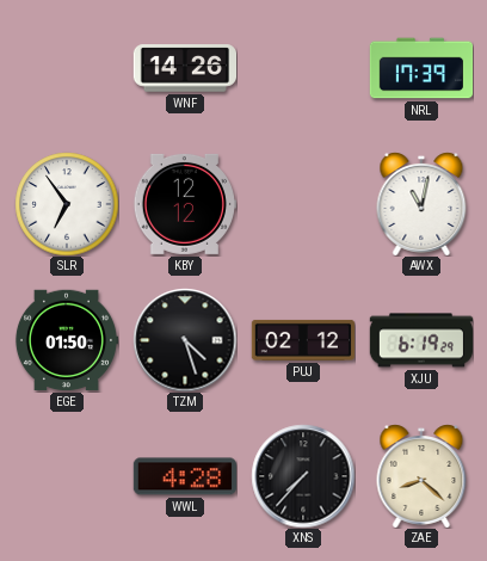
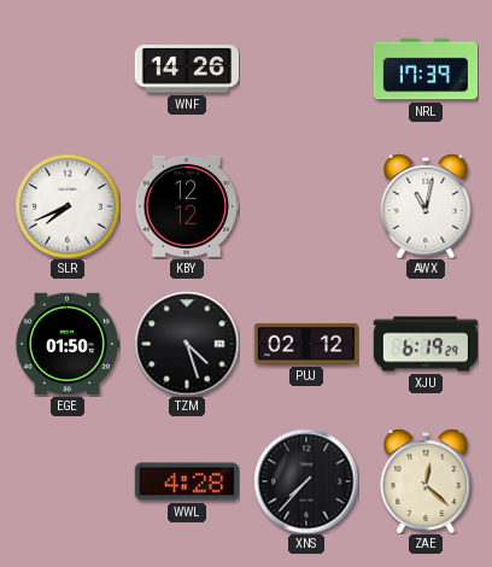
SLR: 6:54 -> 7:41 (68, 206)
ZAE: 8:22 -> 12:22 (426, 481)
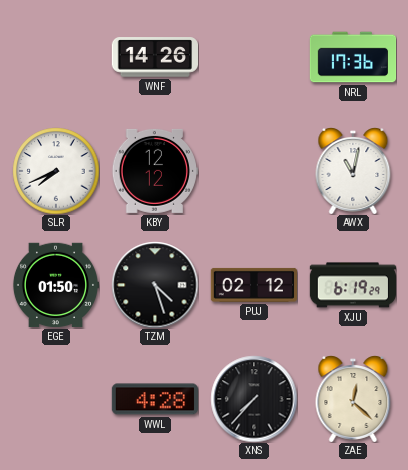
NRL: 17:39 -> 17:36 (353, 57)
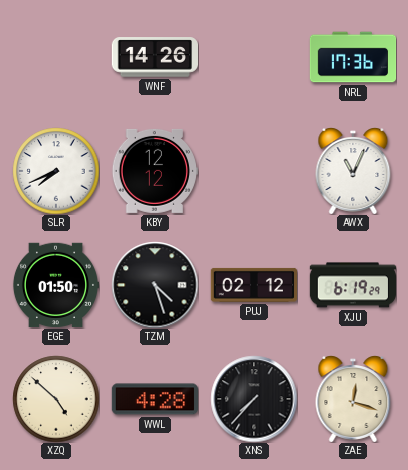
AWX: 11:02 -> 11:04 (353, 171)
XZQ: none -> 4:52 (56, 399)
ZAE: 12:22 -> 12:18 (353, 399)
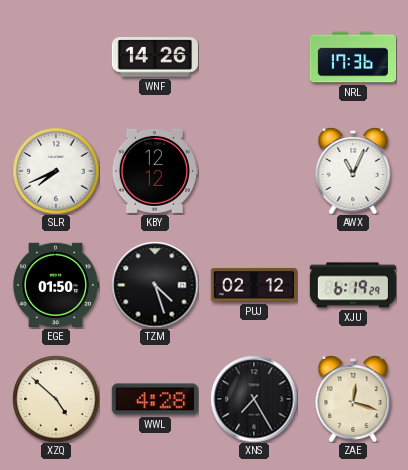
XNS: 7:37 -> 7:25 (254, 399)
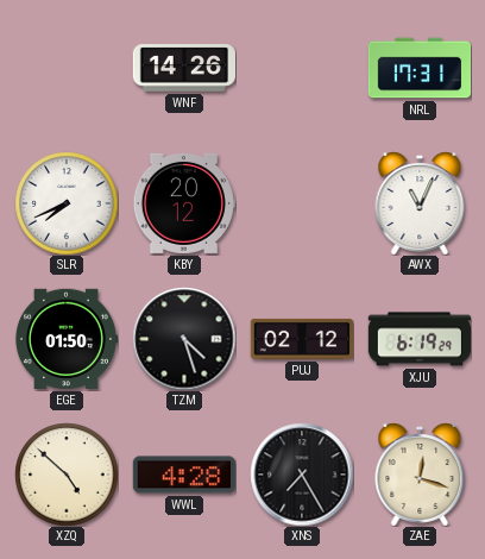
NRL: 17:36 -> 17:31 (420, 68)
KBY: 12:12 -> 20:12 (183, 203)
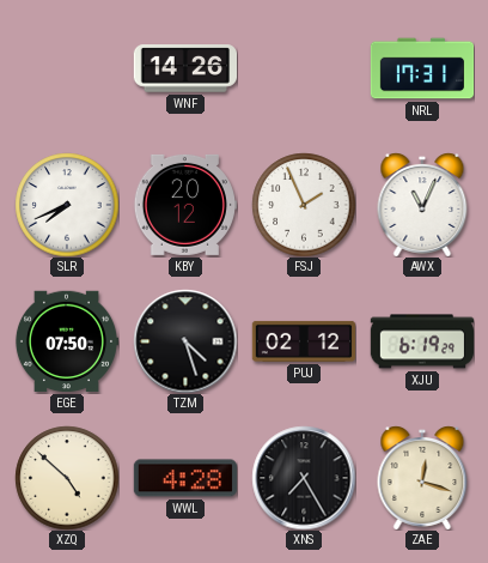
FSJ: none -> 1:56 (304, 205)
EGE: 01:50 -> 07:50 (66, 341)
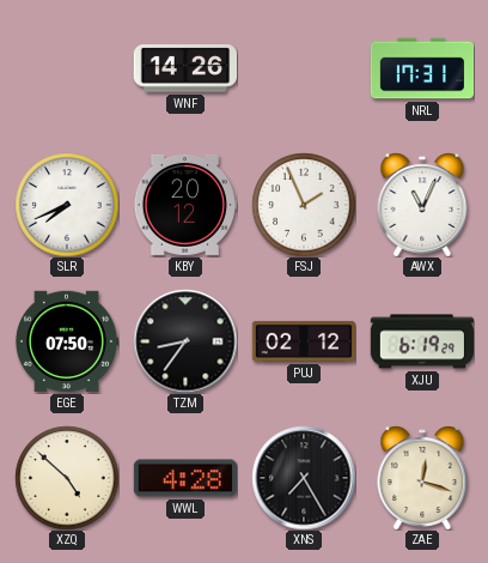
TZM: 4:27 -> 8:36 (185, 341)
